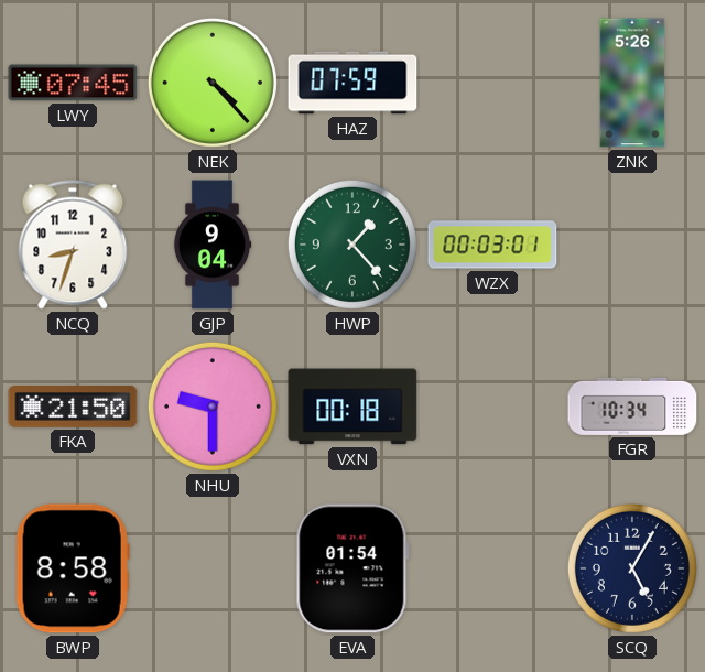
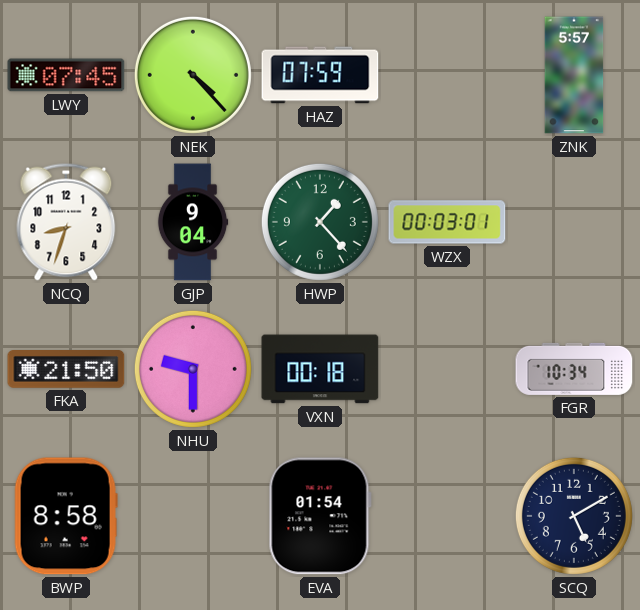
ZNK: 5:26 -> 5:57 (574, 75)
SCQ: 5:05 -> 5:10 (574, 516)
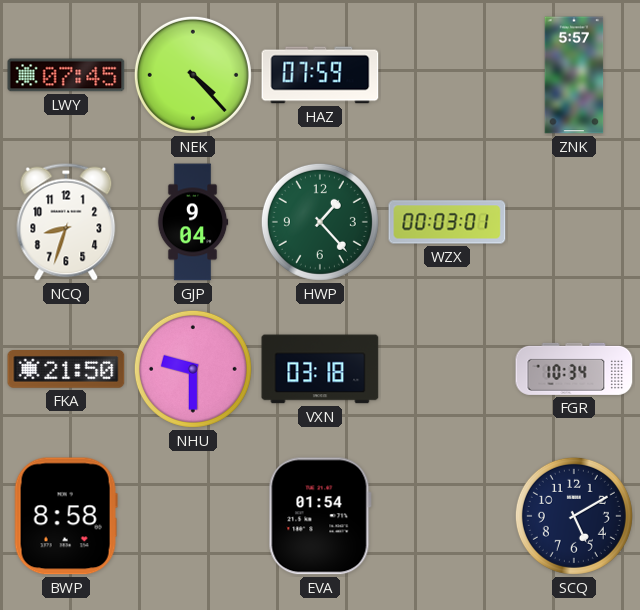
VXN: 00:18 -> 03:18 (320, 369)
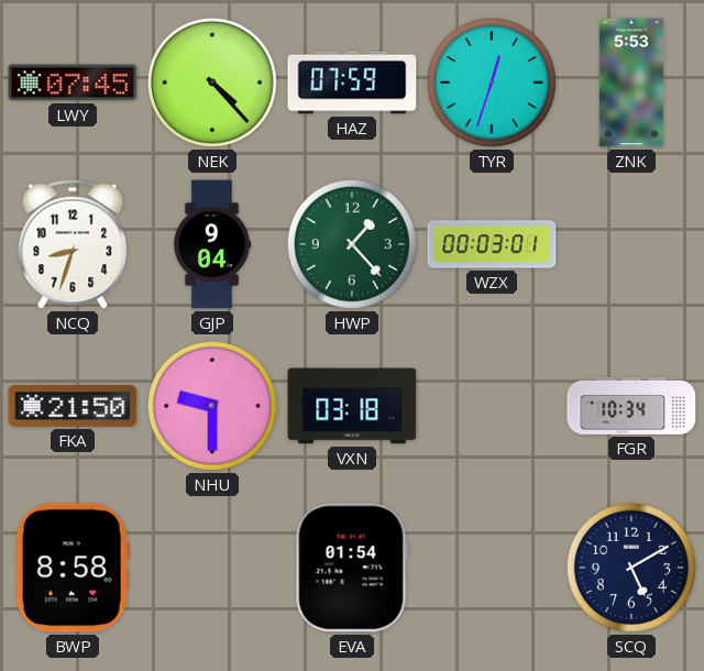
TYR: none -> 12:33 (492, 82)
ZNK: 5:57 -> 5:53 (631, 82)
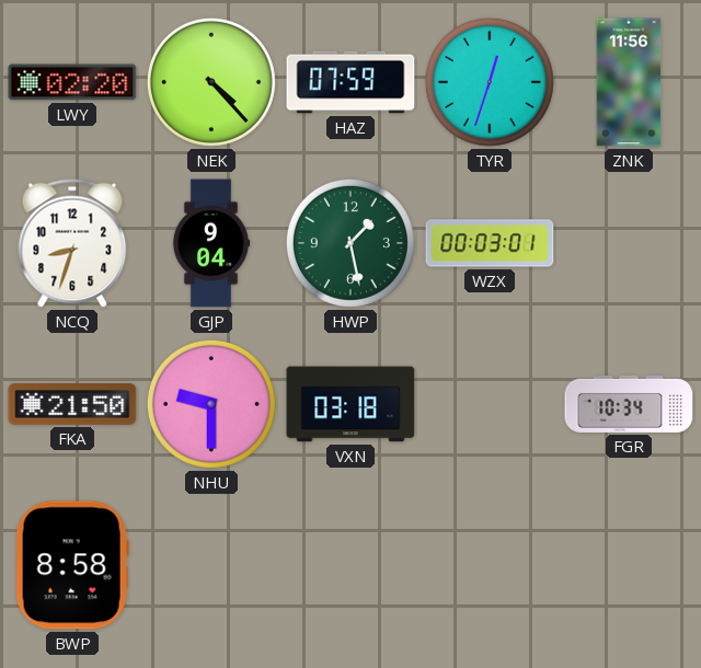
LWY: 07:45 -> 02:20 (72, 82)
ZNK: 5:53 -> 11:56 (629, 82)
HWP: 1:23 -> 1:28 (350, 243)
EVA: 01:54 -> none (352, 568)
SCQ: 5:10 -> none (631, 568)
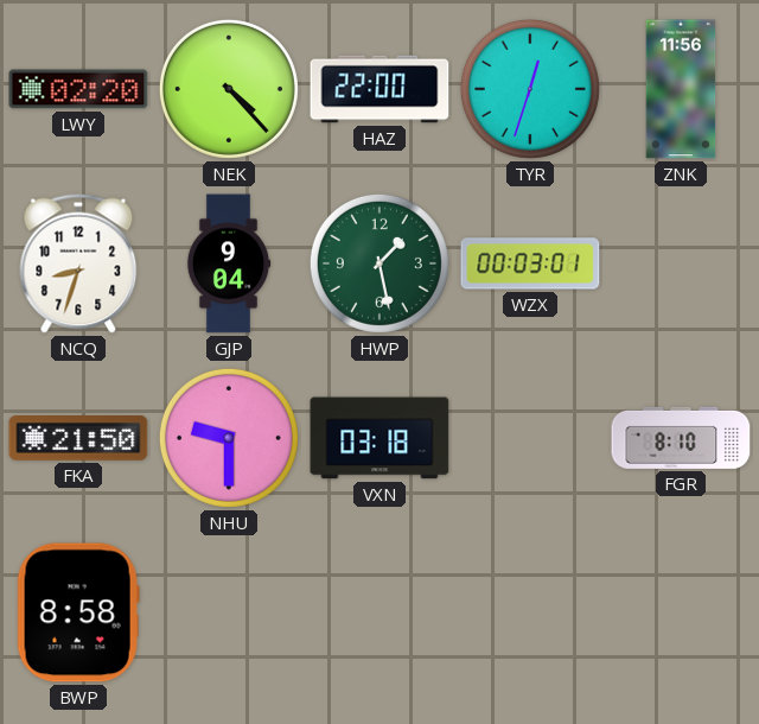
HAZ: 07:59 -> 22:00 (379, 89)
FGR: 10:34 -> 8:10 (681, 438)
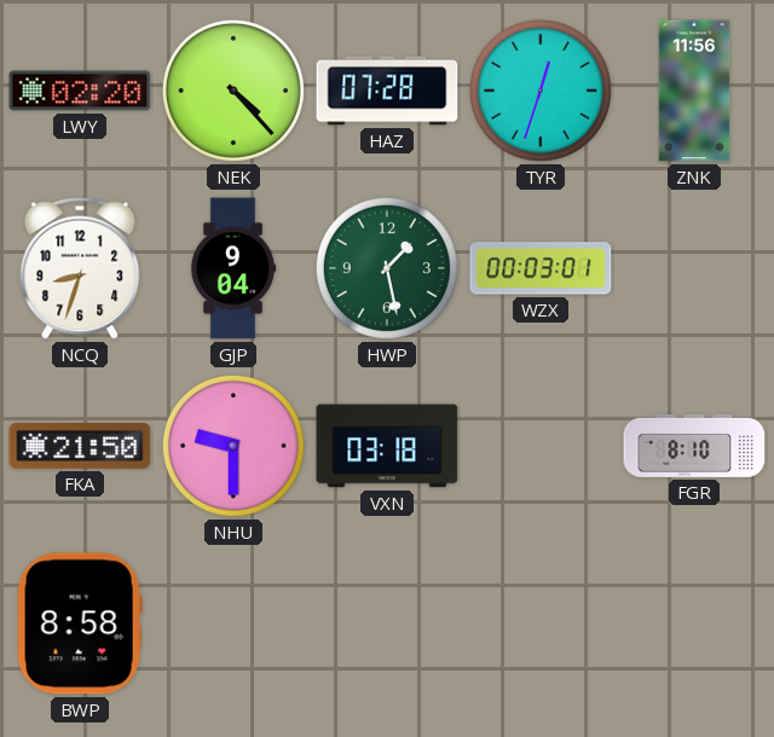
HAZ: 22:00 -> 07:28 (387, 91)
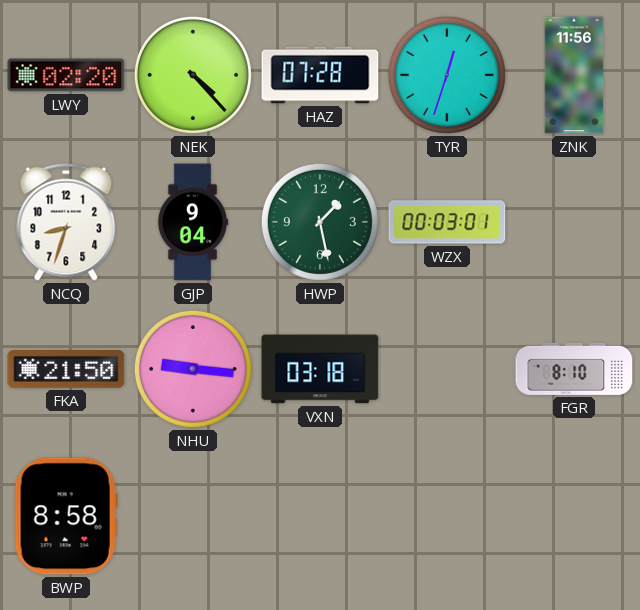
NHU: 9:30 -> 9:16 (193, 369)
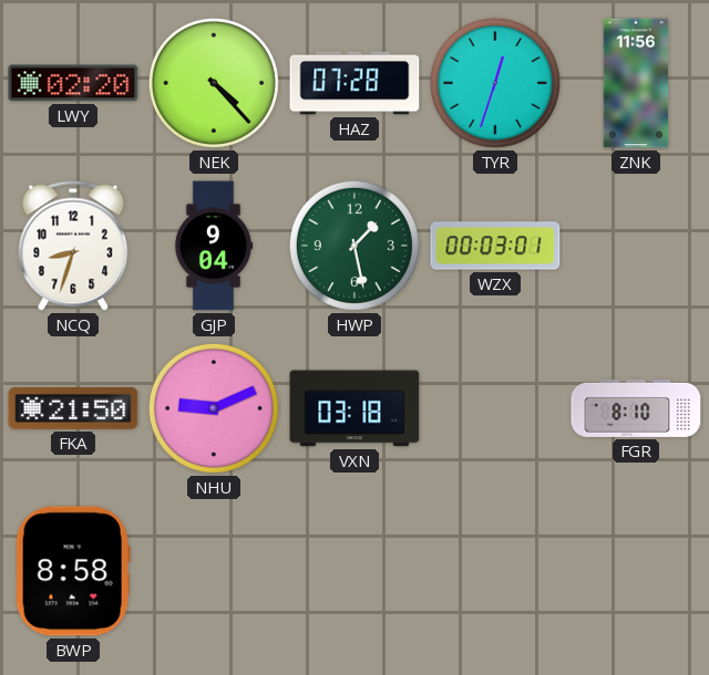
NHU: 9:16 -> 9:11 (214, 408)
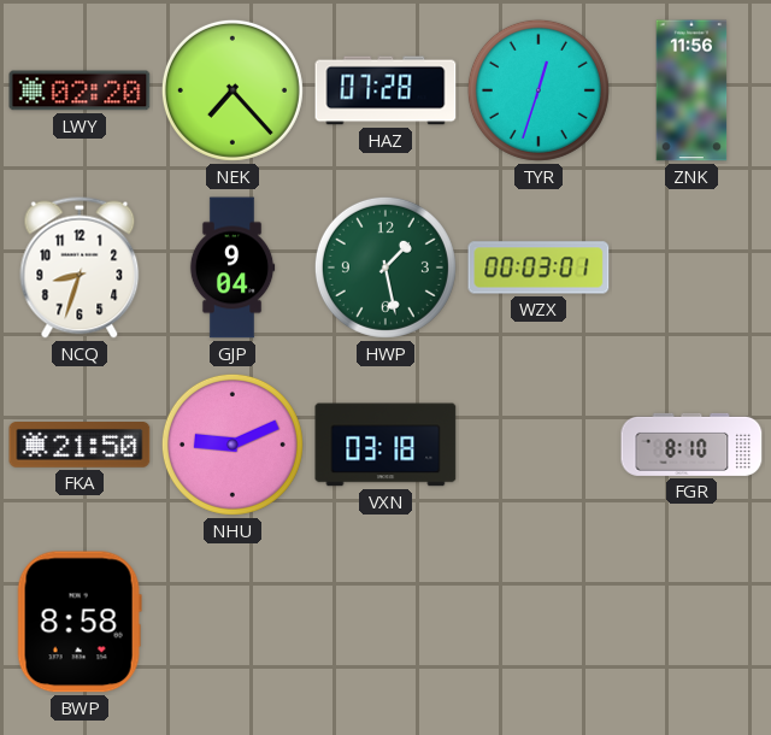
NEK: 4:23 -> 7:23 (233, 90)
